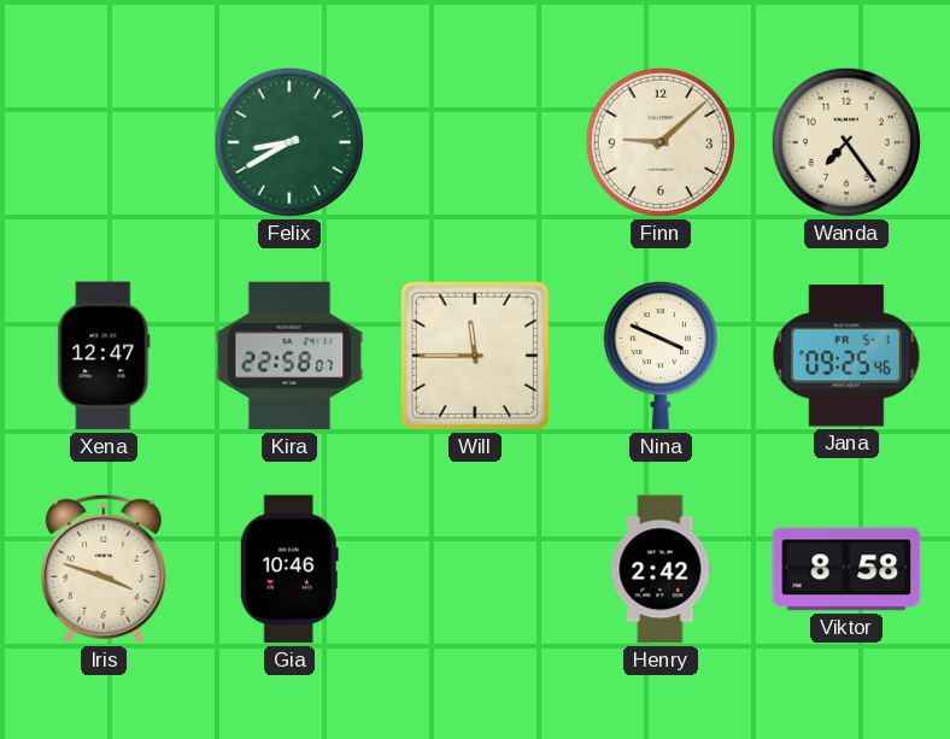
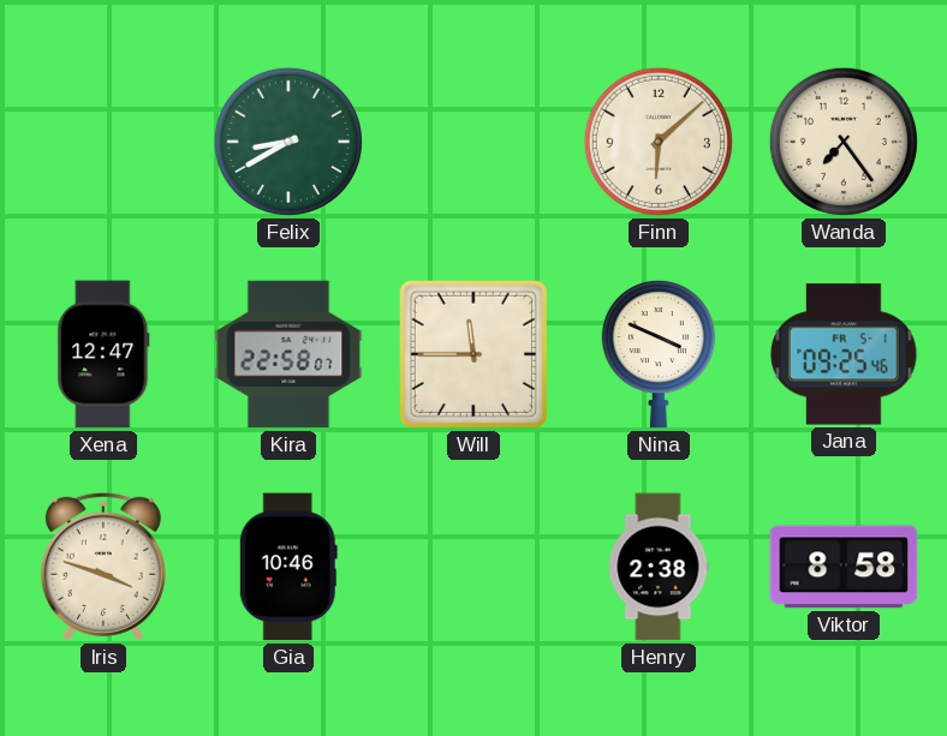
Finn: 9:08 -> 6:08 (659, 142)
Henry: 2:42 -> 2:38 (659, 567)
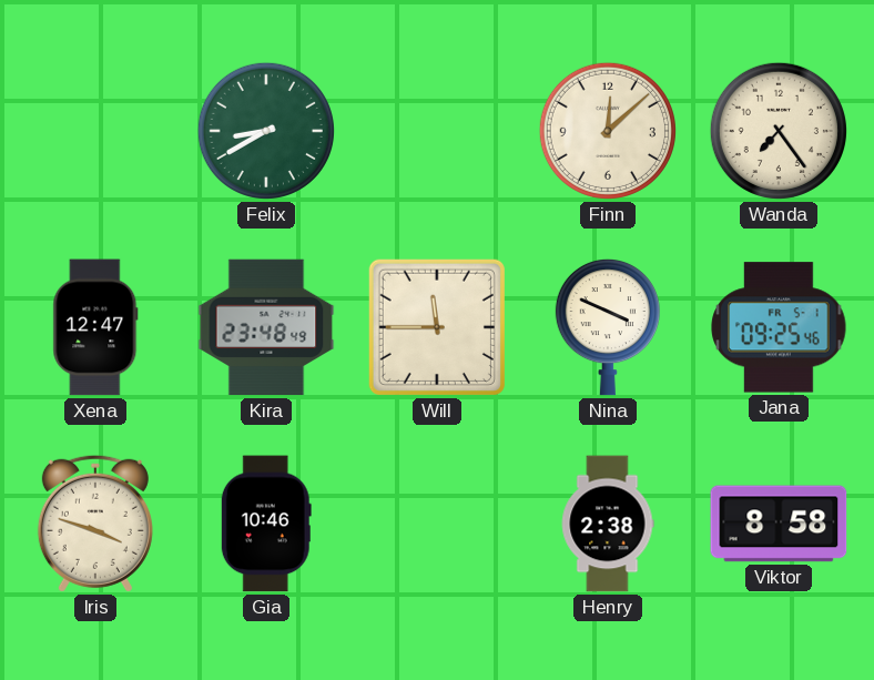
Finn: 6:08 -> 12:08 (608, 131)
Kira: 22:58 -> 23:48 (266, 327)
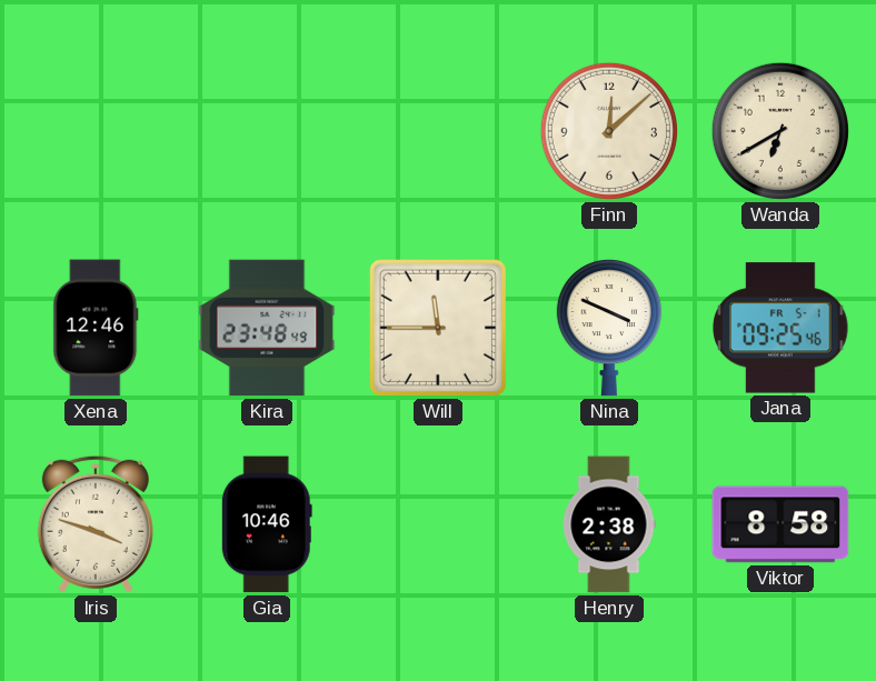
Felix: 8:40 -> none (266, 131)
Wanda: 7:24 -> 6:40 (780, 131)
Xena: 12:47 -> 12:46 (96, 328)
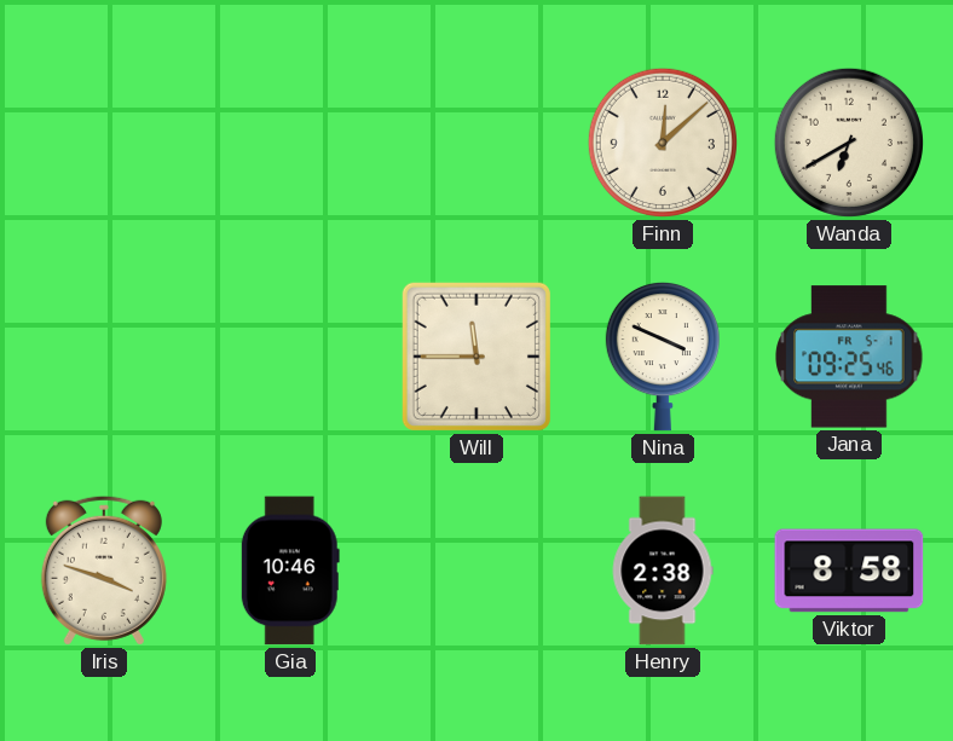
Xena: 12:46 -> none (96, 328)
Kira: 23:48 -> none (267, 328)
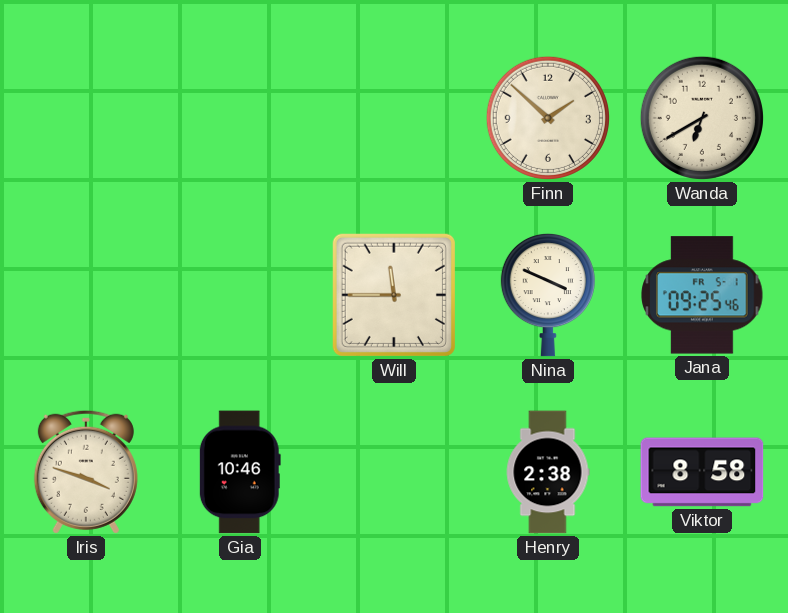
Finn: 12:08 -> 1:52 (548, 118)
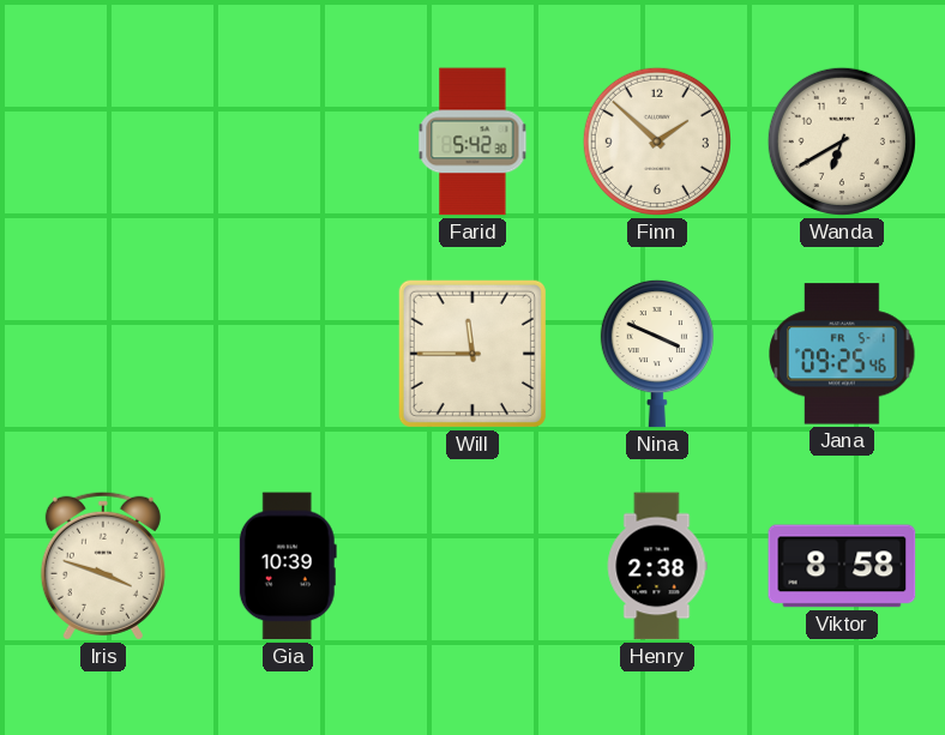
Farid: none -> 5:42 (472, 141)
Gia: 10:46 -> 10:39 (288, 566)
